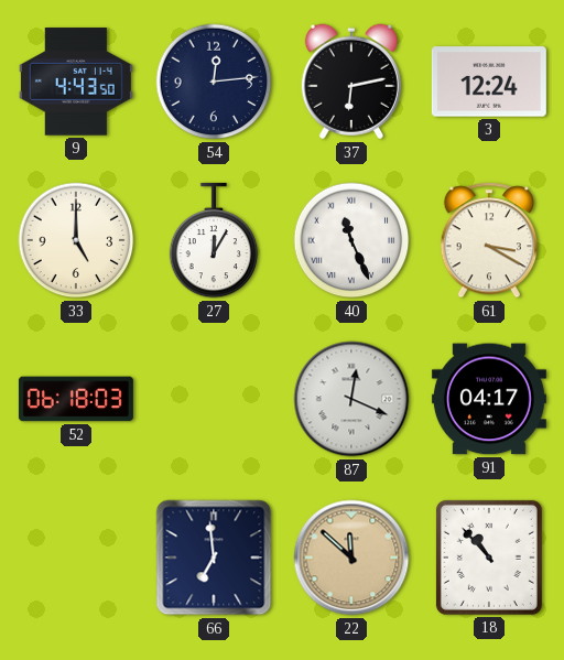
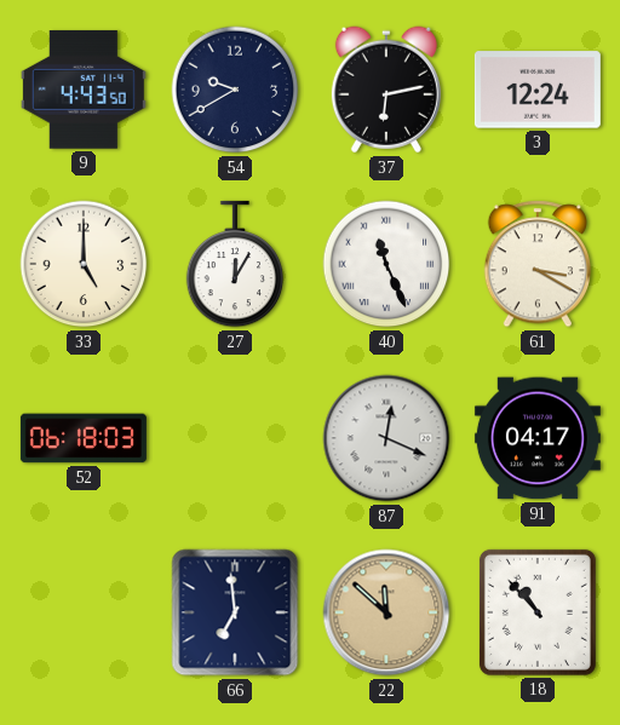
54: 12:14 -> 9:40 (235, 90)
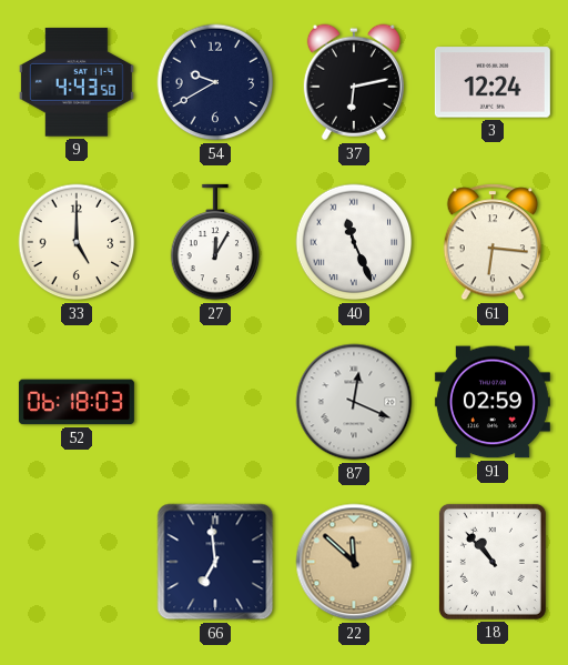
61: 3:20 -> 6:16 (491, 242)
91: 04:17 -> 02:59 (493, 402)
